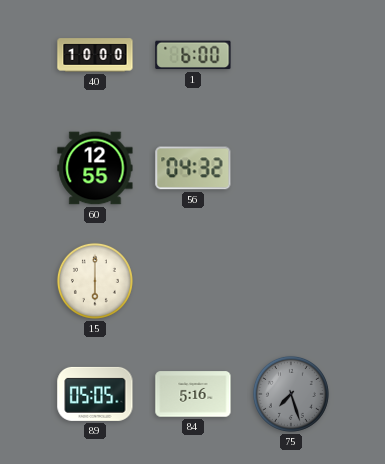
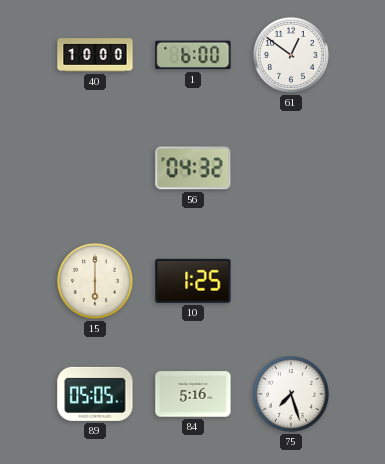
61: none -> 12:51 (291, 55)
60: 12:55 -> none (95, 168)
10: none -> 1:25 (193, 281)
75 dial: grey -> white (291, 394)
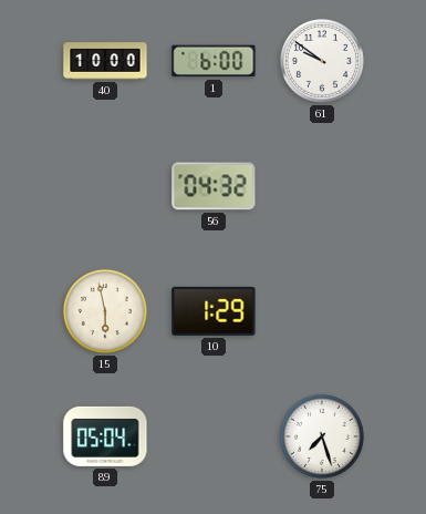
61: 12:51 -> 9:51 (322, 61)
15: 6:00 -> 5:58 (105, 311)
10: 1:25 -> 1:29 (214, 311)
89: 05:05 -> 05:04 (105, 436)
84: 5:16 -> none (193, 394)
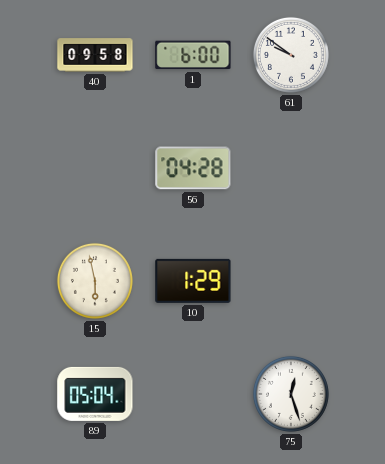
40: 10:00 -> 09:58 (95, 55)
56: 04:32 -> 04:28 (193, 168)
75: 7:27 -> 12:27 (291, 394)
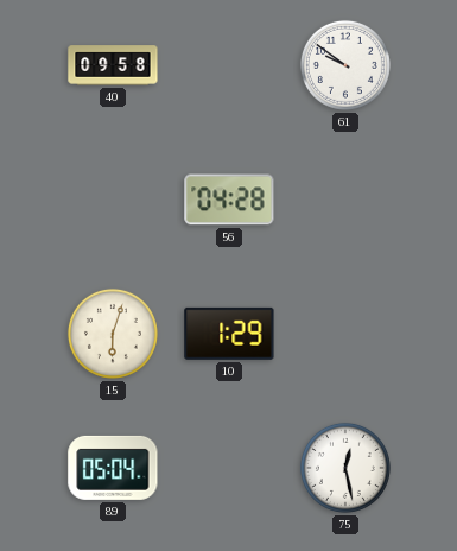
1: 6:00 -> none (193, 55)
15: 5:58 -> 6:03 (113, 334)
75: 12:27 -> 12:28 (345, 468)
